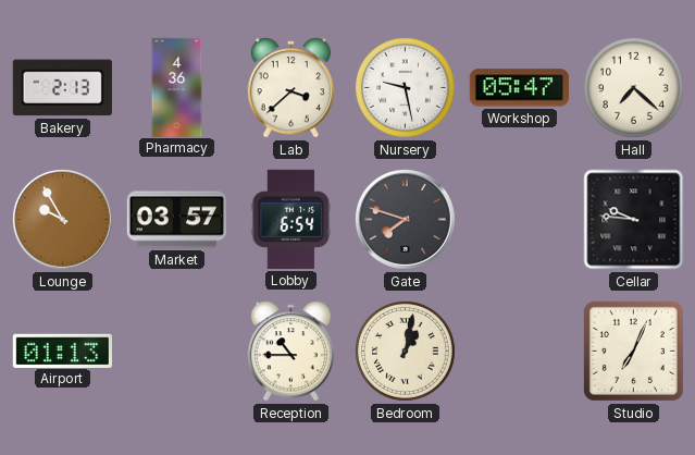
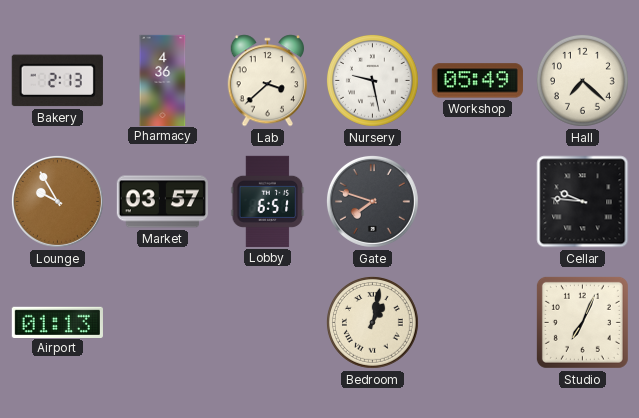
Workshop: 05:47 -> 05:49 (477, 81)
Lobby: 6:54 -> 6:51 (268, 201)
Reception: 10:45 -> none (290, 352)
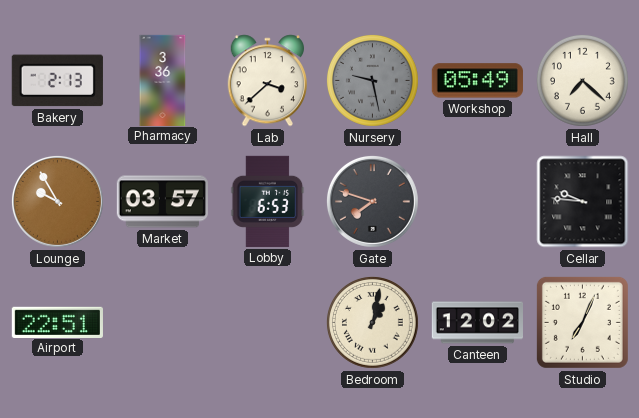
Pharmacy: 4:36 -> 3:36 (163, 80)
Nursery dial: white -> grey (373, 81)
Lobby: 6:51 -> 6:53 (268, 201)
Airport: 01:13 -> 22:51 (57, 322)
Canteen: none -> 12:02 (477, 323)
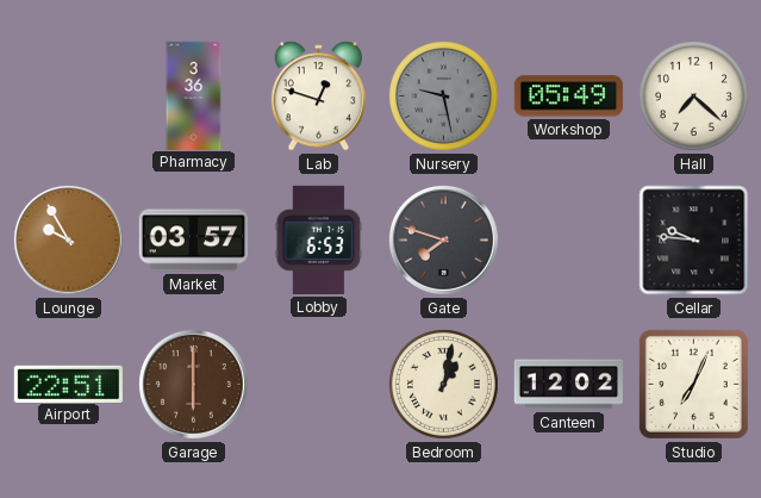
Bakery: 2:13 -> none (57, 81)
Lab: 3:38 -> 12:48 (318, 97)
Garage: none -> 6:00 (193, 384)
